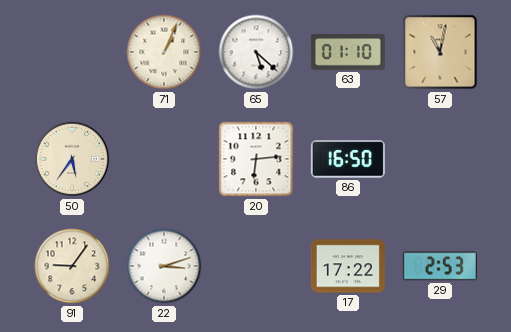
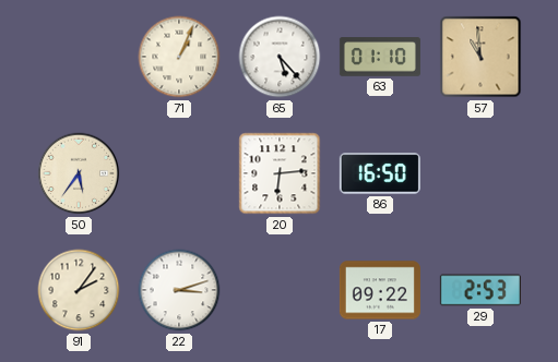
65: 5:22 -> 5:23 (280, 57)
57: 11:02 -> 10:59 (480, 57)
91: 9:06 -> 2:06 (79, 290)
17: 17:22 -> 09:22 (380, 290)
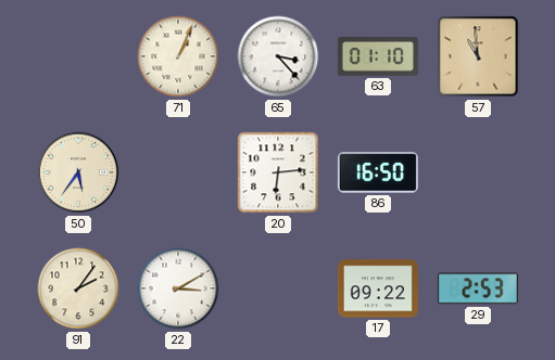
65: 5:23 -> 3:23 (278, 56)
22: 3:12 -> 3:10 (178, 288)
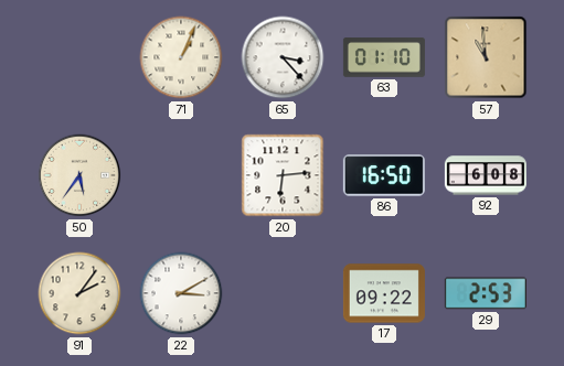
92: none -> 6:08 (486, 175)
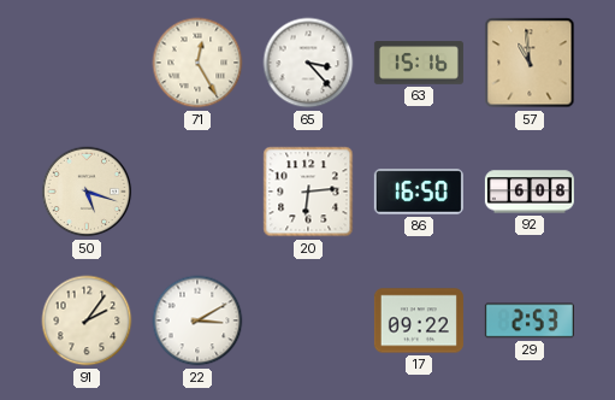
71: 1:04 -> 12:25 (197, 63)
63: 01:10 -> 15:16 (419, 63)
50: 5:36 -> 5:18 (87, 192)
